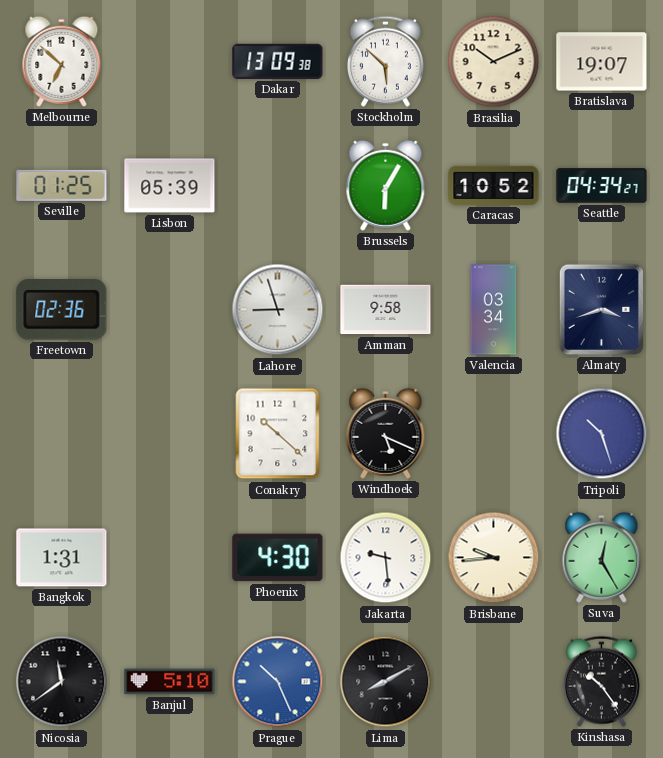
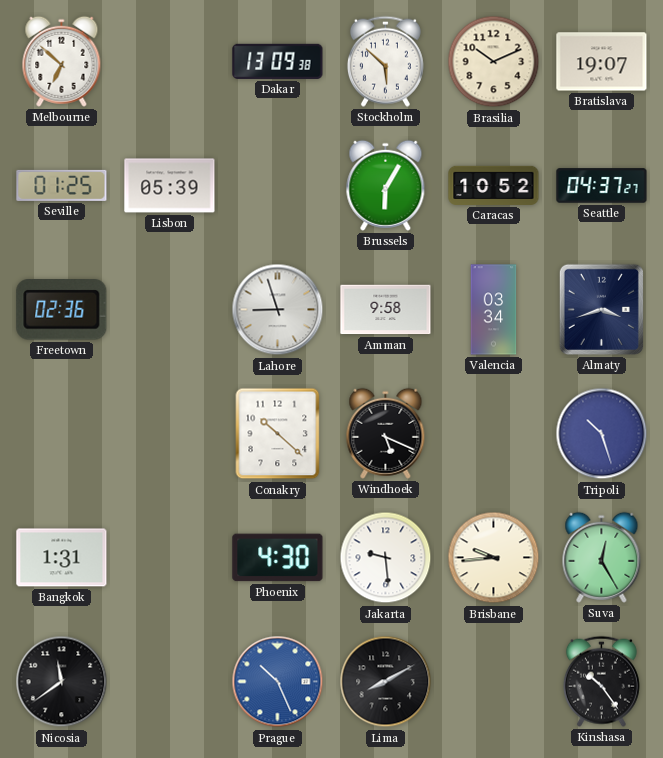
Seattle: 04:34 -> 04:37 (602, 186)
Banjul: 5:10 -> none (170, 682)
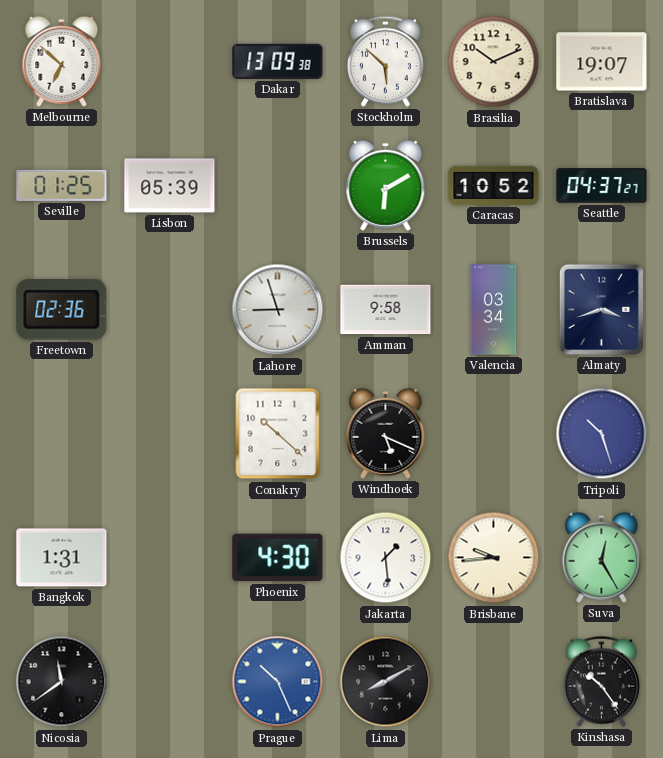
Brussels: 6:05 -> 6:10 (386, 185)
Jakarta: 9:29 -> 1:29 (386, 558)
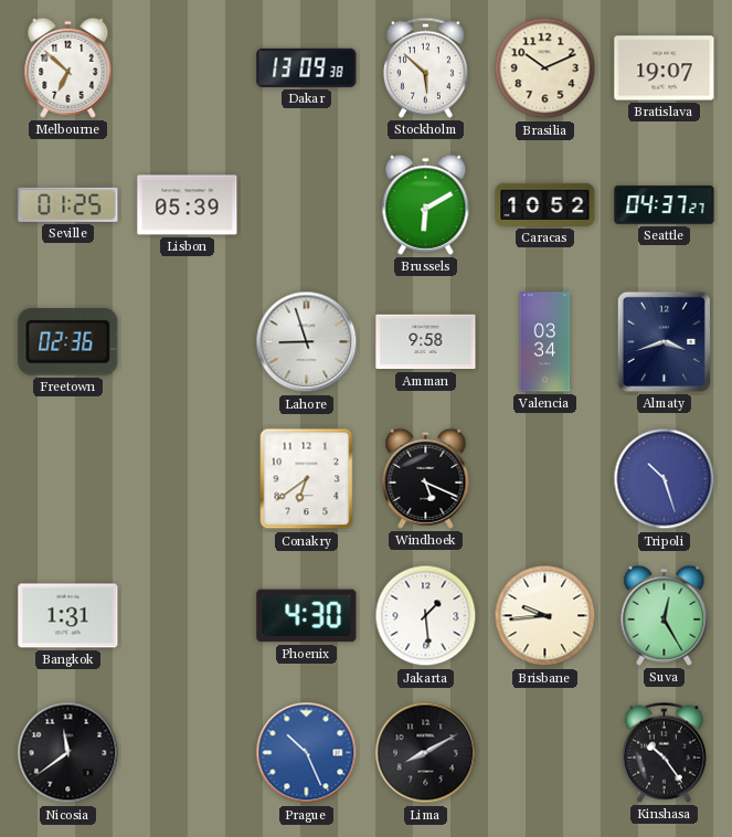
Conakry: 10:22 -> 6:39 (307, 479)
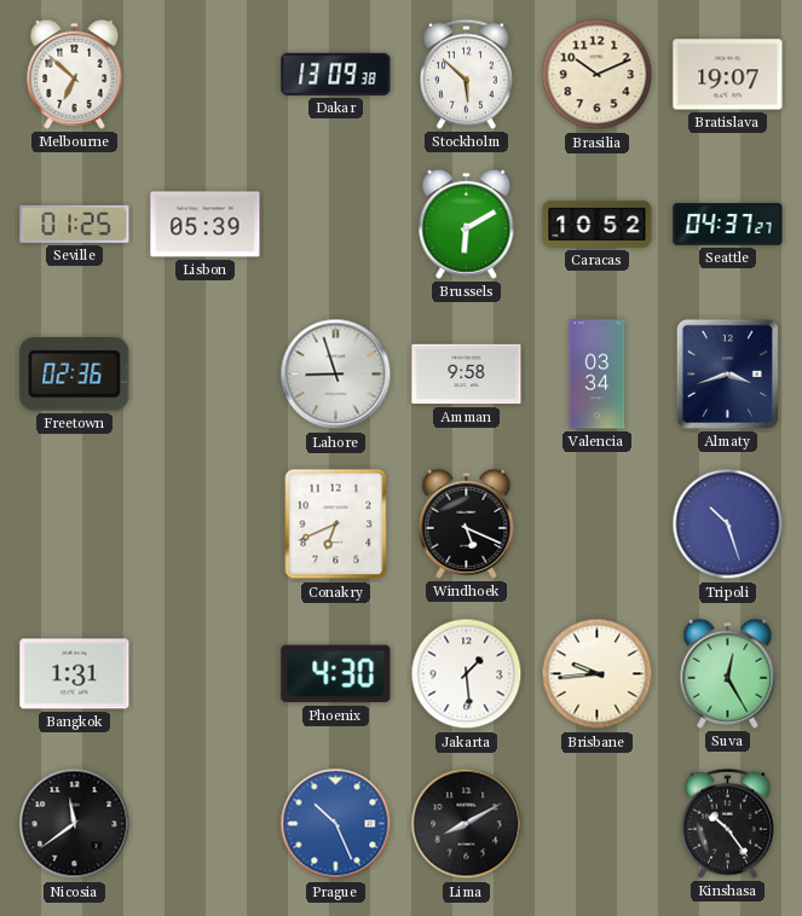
Conakry: 6:39 -> 6:41 (336, 524)
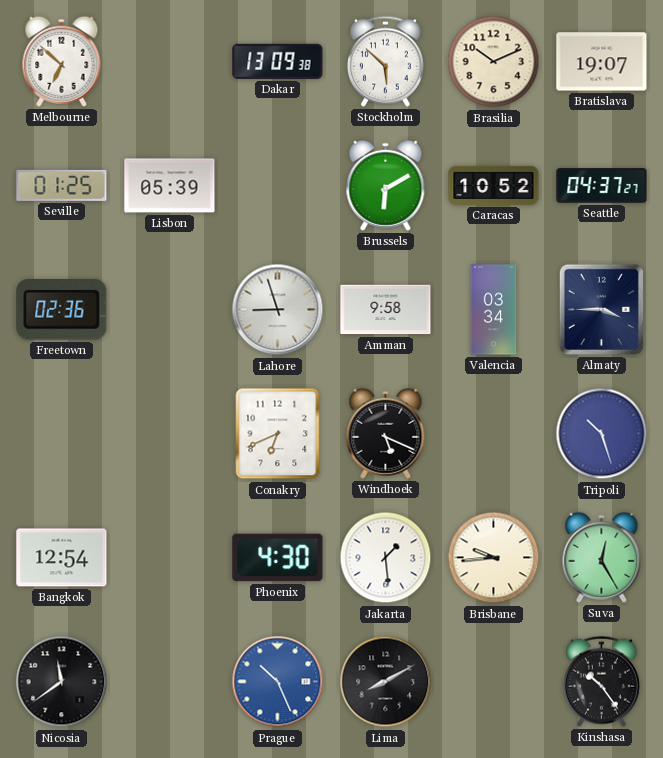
Almaty: 3:42 -> 3:45 (601, 309)
Bangkok: 1:31 -> 12:54 (62, 558)
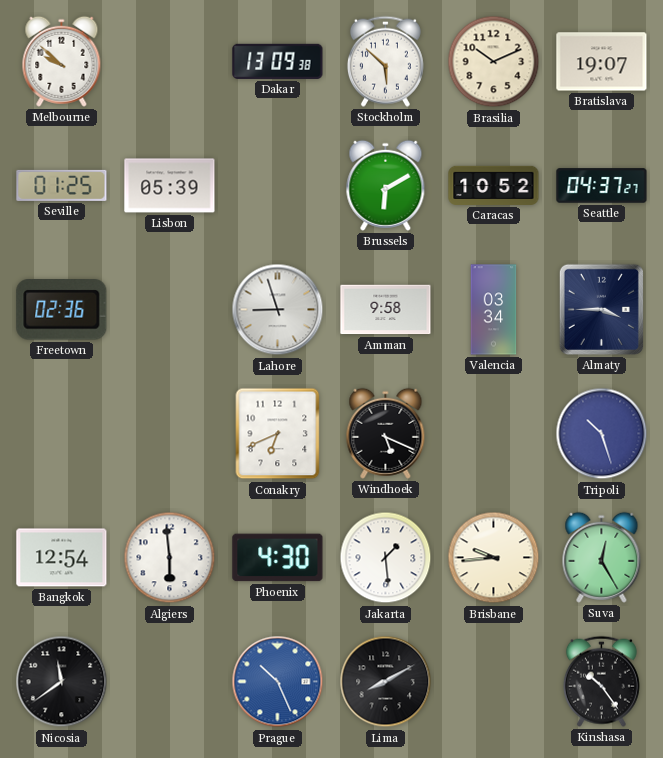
Melbourne: 6:52 -> 9:52 (62, 61)
Algiers: none -> 5:59 (170, 558)
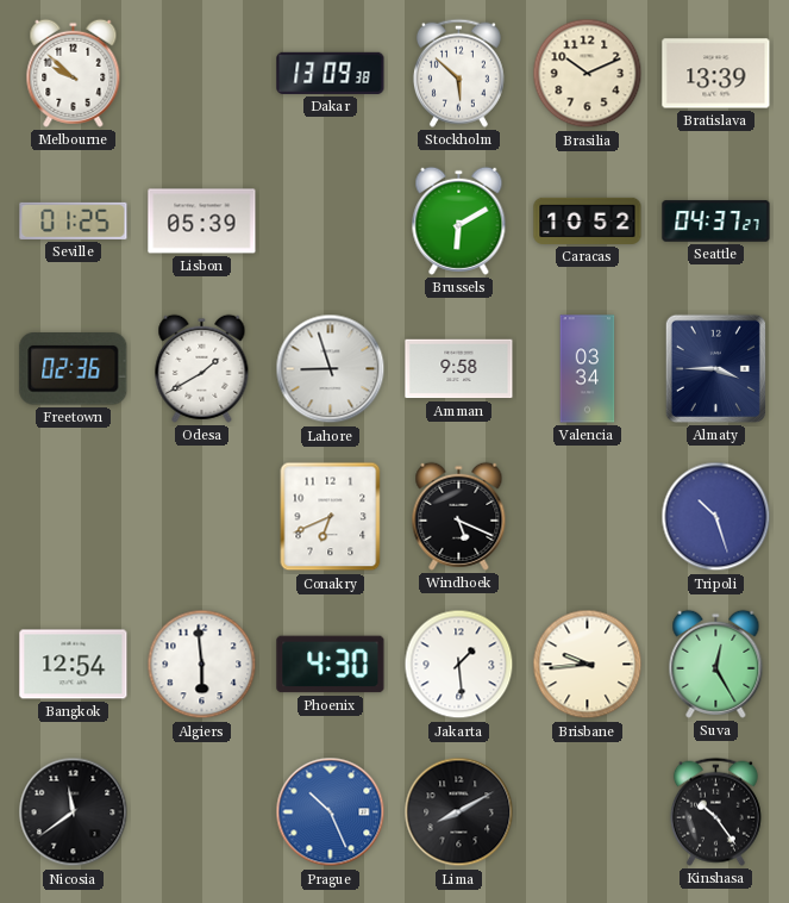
Bratislava: 19:07 -> 13:39 (716, 74)
Odesa: none -> 1:40 (202, 368)
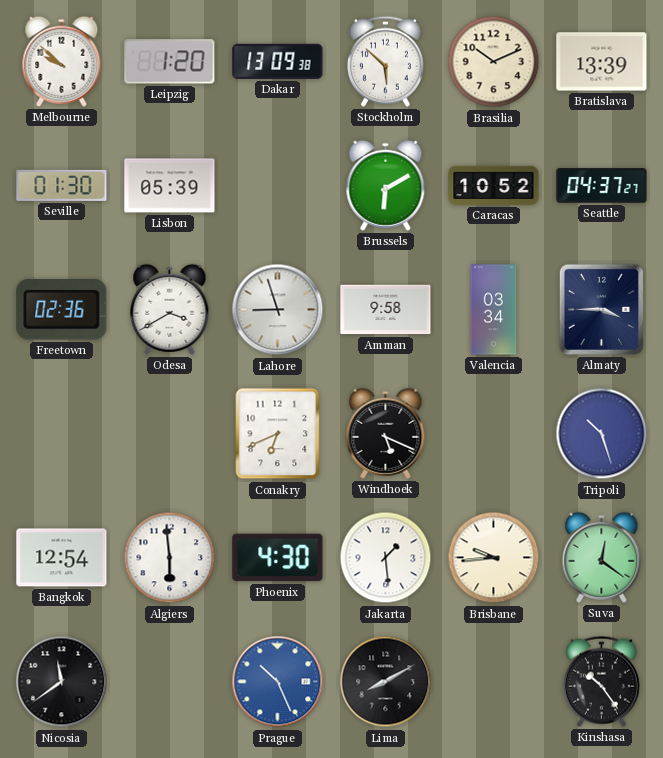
Leipzig: none -> 1:20 (170, 62)
Seville: 01:25 -> 01:30 (62, 185)
Odesa: 1:40 -> 3:40 (170, 309)
Suva: 12:25 -> 12:21 (602, 557)
